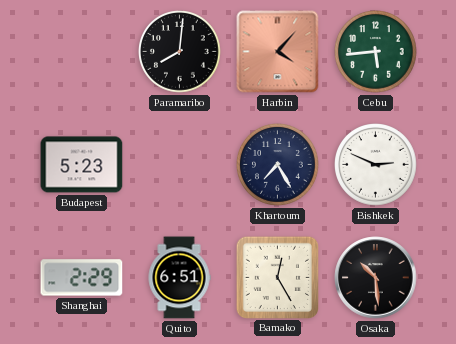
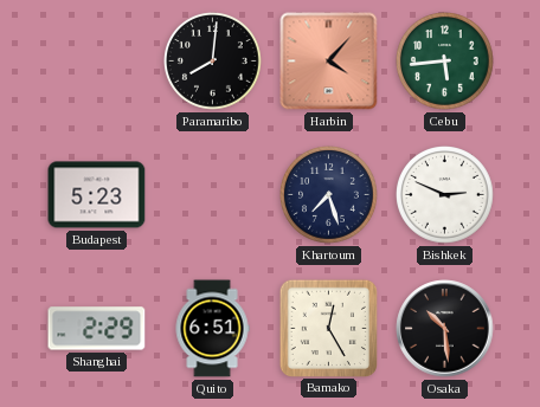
Khartoum: 7:25 -> 7:27 (329, 195)
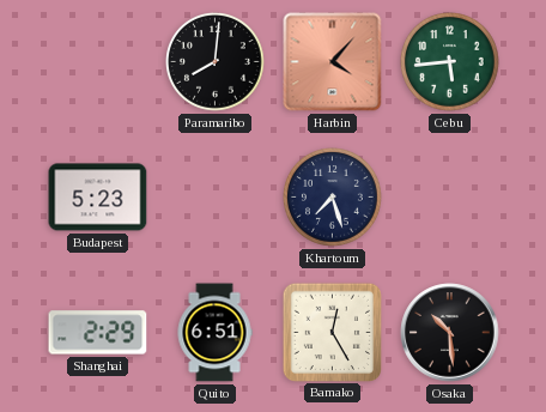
Bishkek: 2:49 -> none (445, 195)
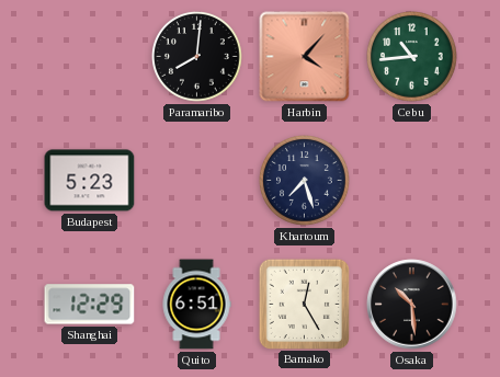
Cebu: 5:44 -> 10:44 (412, 57)
Shanghai: 2:29 -> 12:29 (90, 305)
